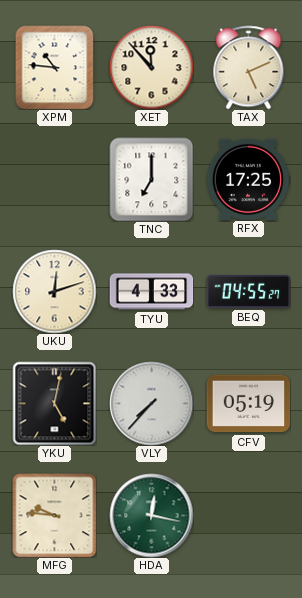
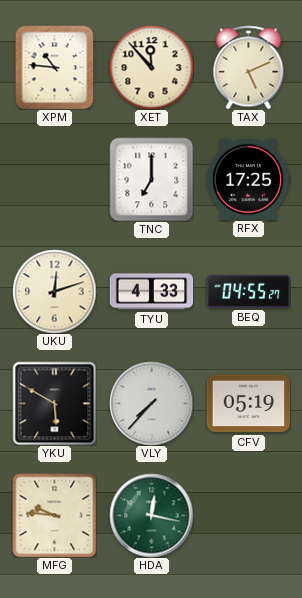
YKU: 5:02 -> 5:50 (54, 403)
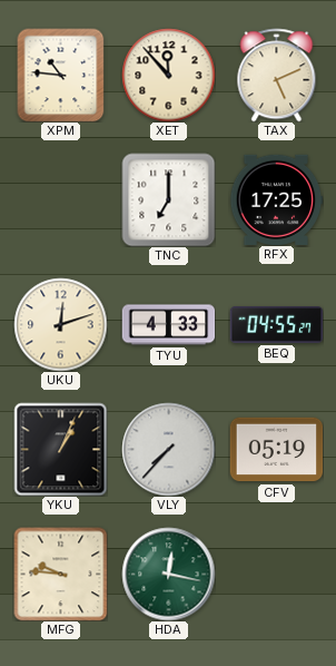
YKU: 5:50 -> 1:04 (60, 449)
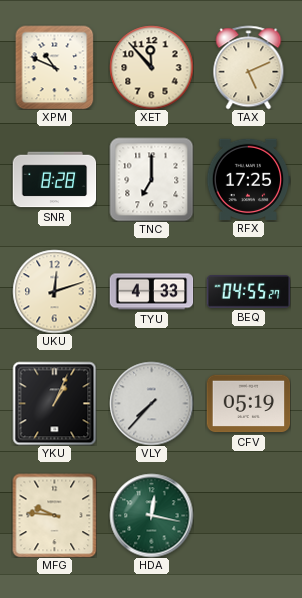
XPM: 10:46 -> 10:49 (55, 67)
SNR: none -> 8:28 (54, 180)
